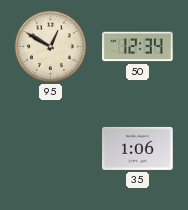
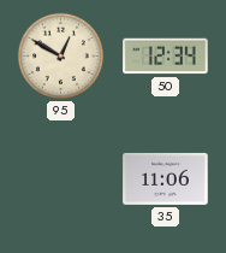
35: 1:06 -> 11:06 (166, 178)
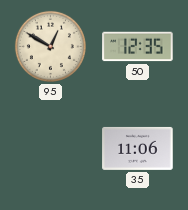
50: 12:34 -> 12:35 (138, 47)
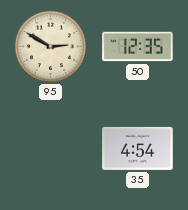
95: 12:50 -> 2:50 (50, 46)
35: 11:06 -> 4:54 (138, 148)
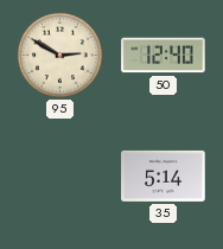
50: 12:35 -> 12:40 (164, 56)
35: 4:54 -> 5:14 (164, 175)
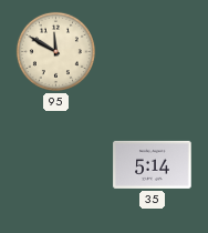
95: 2:50 -> 11:50 (55, 51)
50: 12:40 -> none (164, 56)
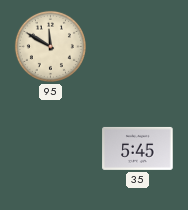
35: 5:14 -> 5:45 (138, 148)
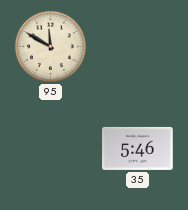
35: 5:45 -> 5:46 (138, 148)
